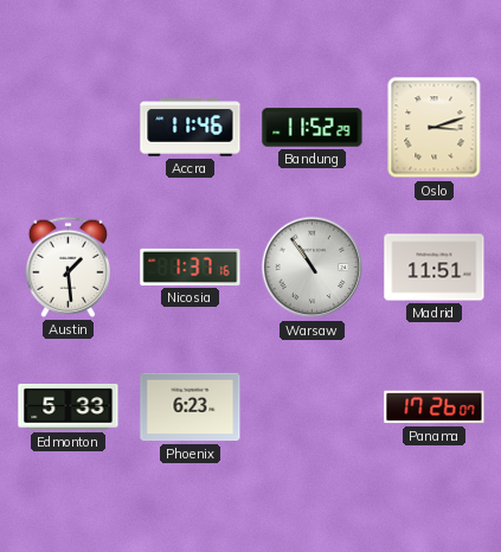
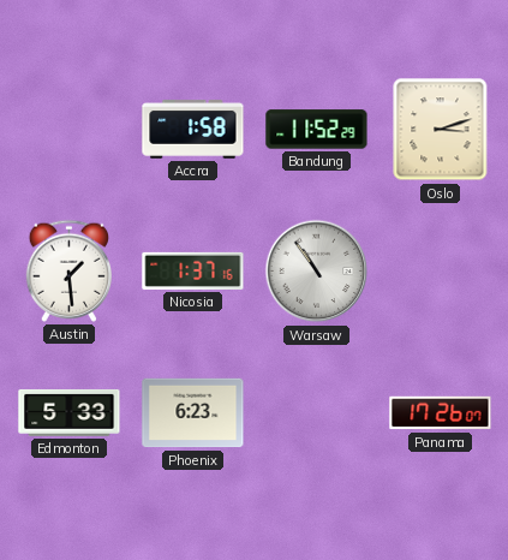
Accra: 11:46 -> 1:58 (193, 130)
Madrid: 11:51 -> none (435, 268)
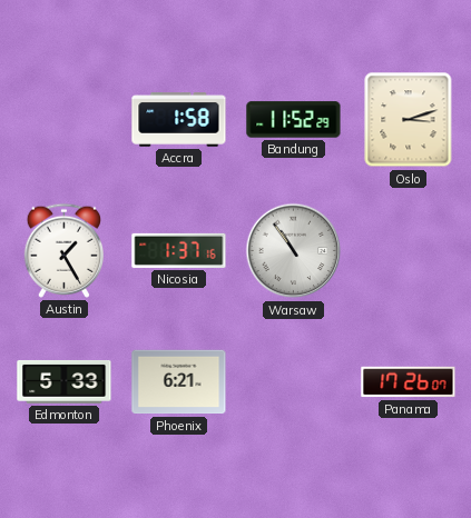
Austin: 1:29 -> 1:25 (63, 250)
Phoenix: 6:23 -> 6:21 (179, 382)
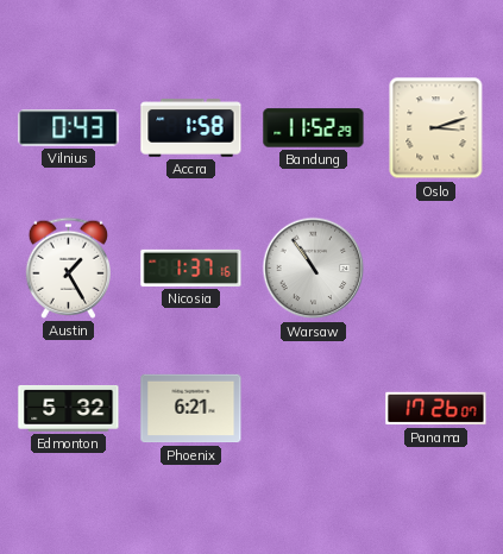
Vilnius: none -> 0:43 (69, 128)
Edmonton: 5:33 -> 5:32 (69, 408)
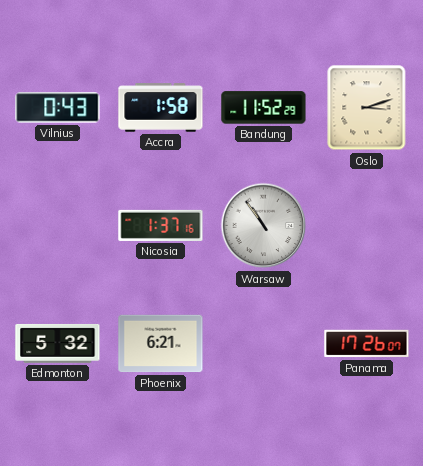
Austin: 1:25 -> none (68, 267)
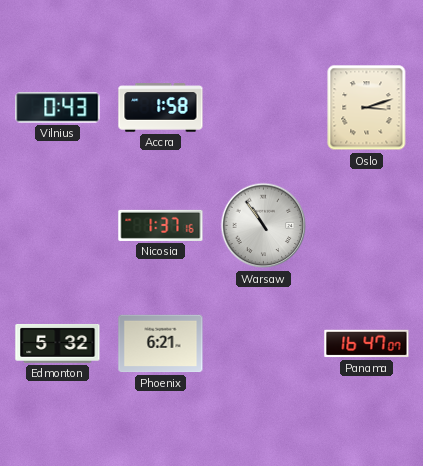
Bandung: 11:52 -> none (264, 108)
Panama: 17:26 -> 16:47 (367, 344)
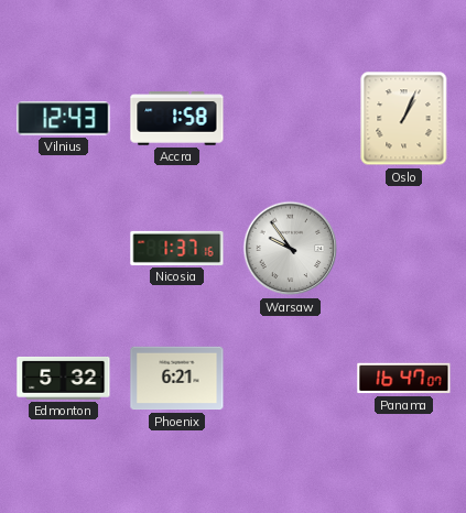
Vilnius: 0:43 -> 12:43 (64, 119)
Oslo: 3:12 -> 1:04 (404, 119)
Warsaw: 10:54 -> 9:54 (291, 249)
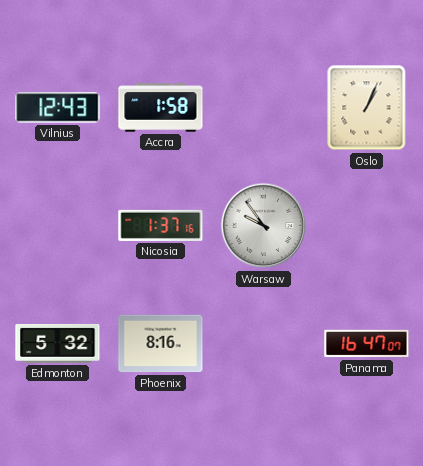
Phoenix: 6:21 -> 8:16 (161, 344)
